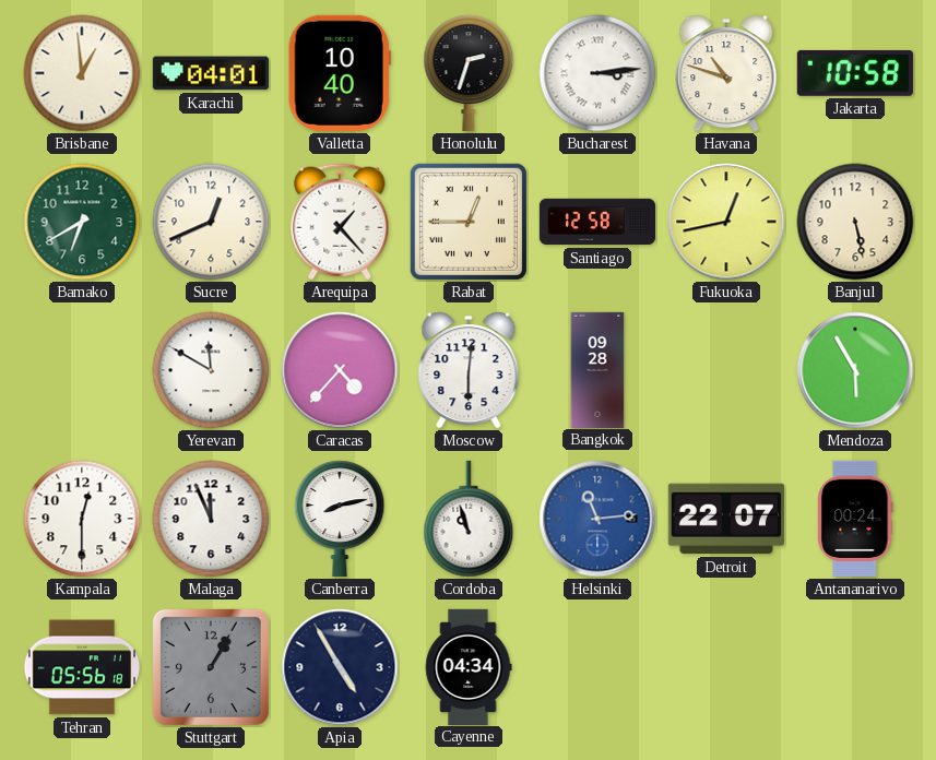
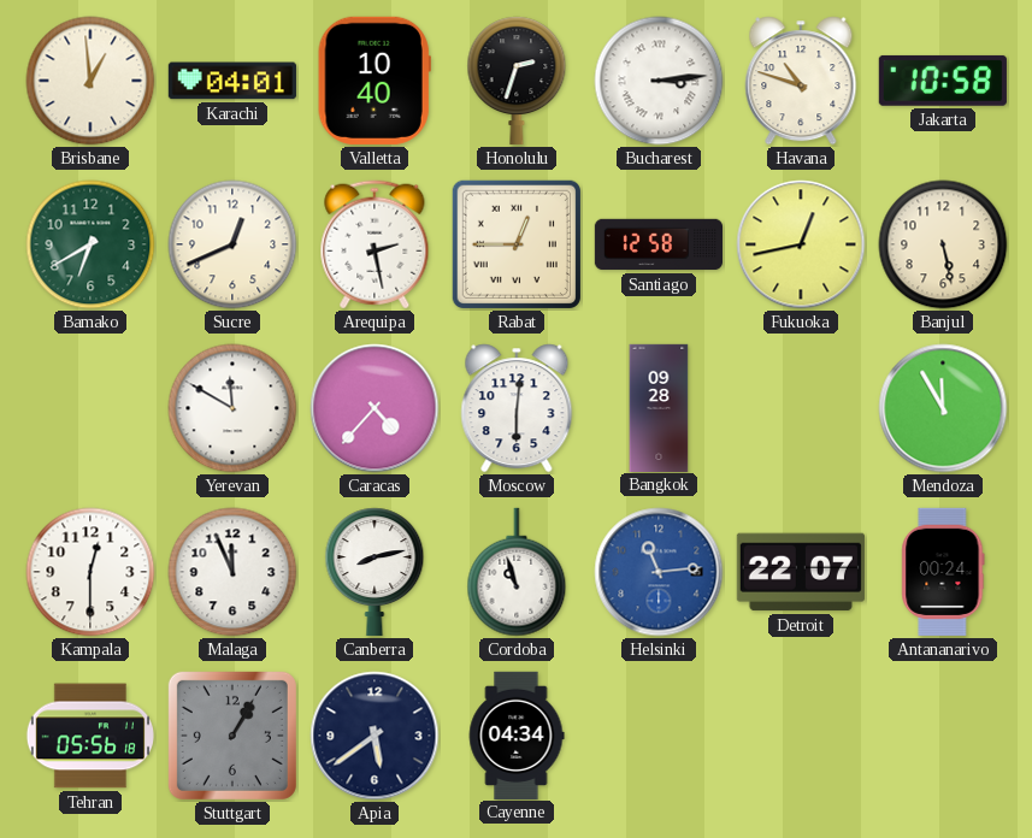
Arequipa: 1:23 -> 2:28 (375, 244)
Mendoza: 5:55 -> 11:55 (943, 408)
Apia: 4:55 -> 5:39 (375, 736)
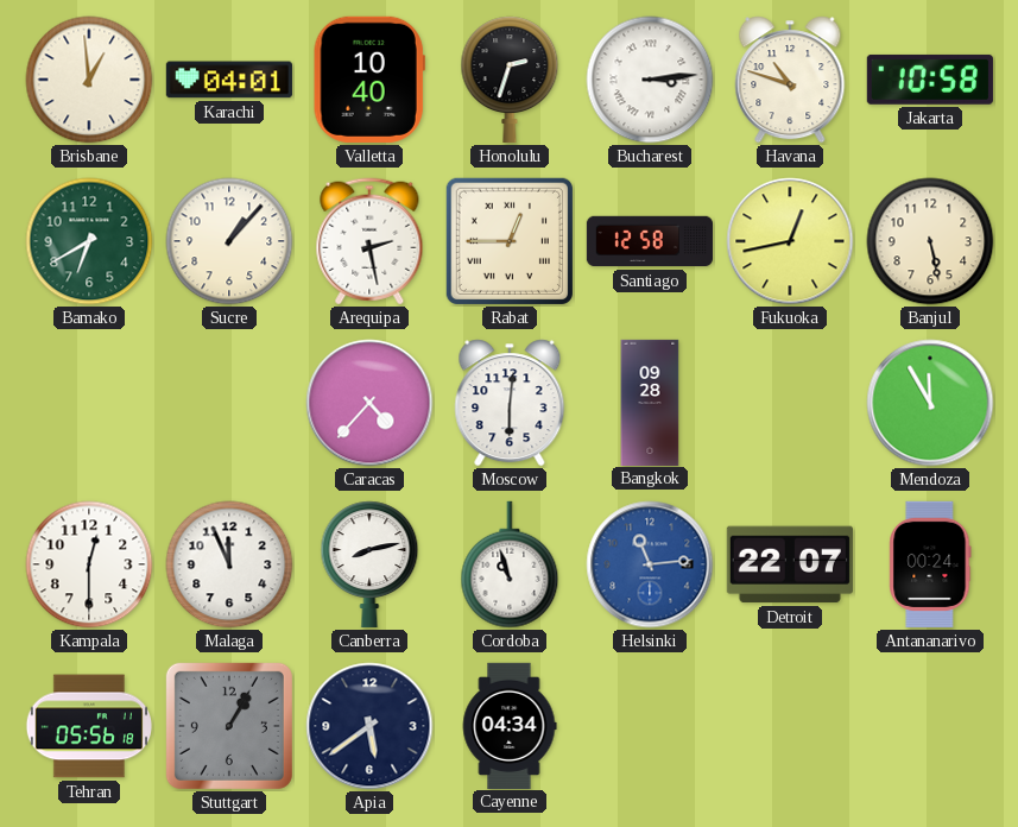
Sucre: 12:41 -> 1:07 (229, 241)
Yerevan: 11:50 -> none (232, 408)
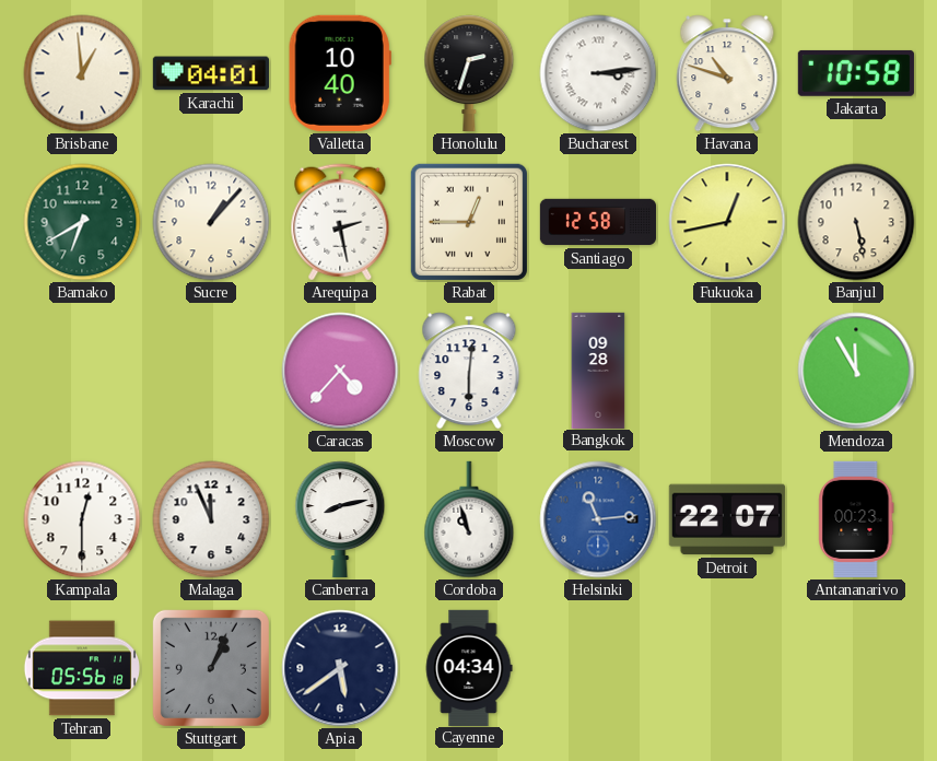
Antananarivo: 00:24 -> 00:23 (856, 519)
Stuttgart: 1:05 -> 1:04 (211, 668)
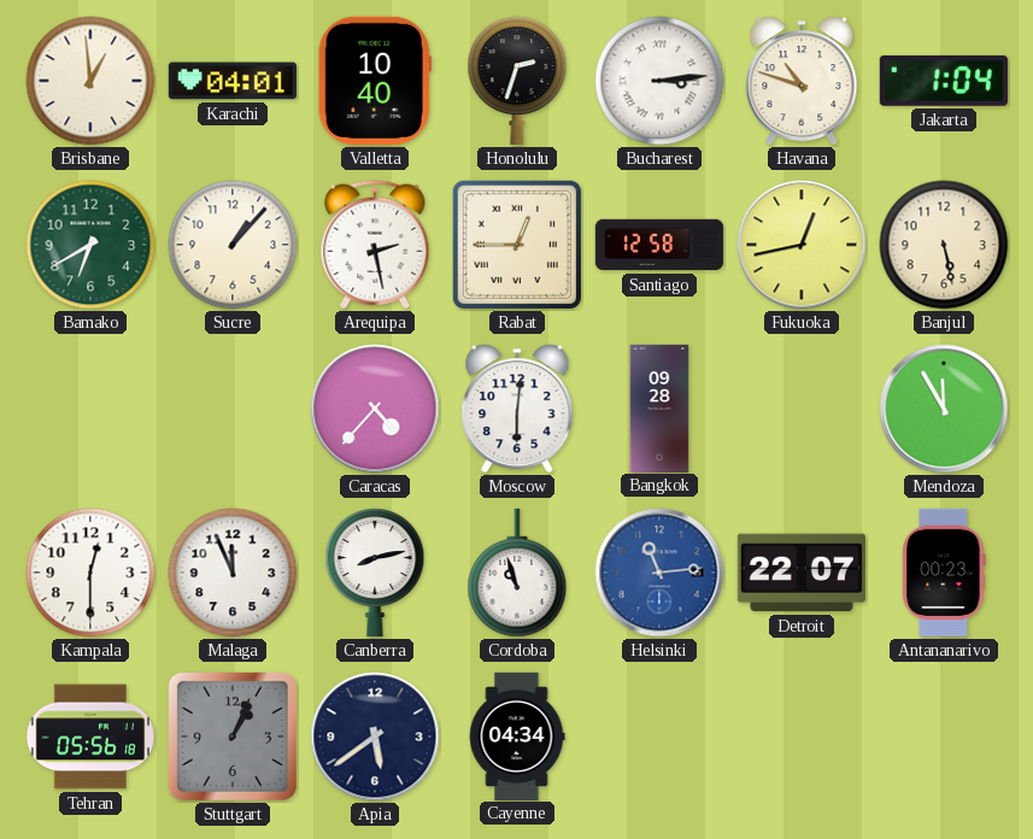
Jakarta: 10:58 -> 1:04 (944, 81)
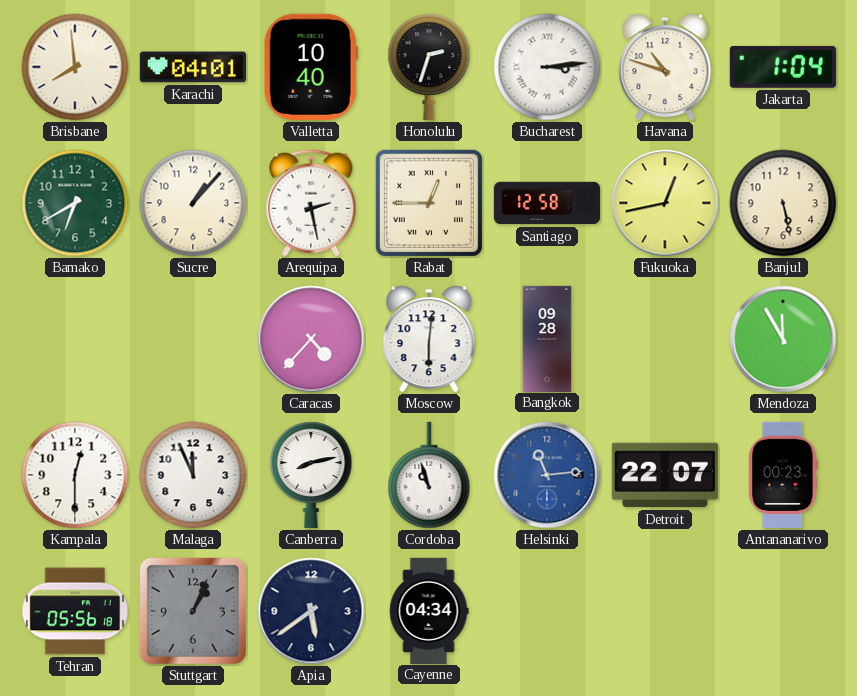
Brisbane: 12:59 -> 7:59 (75, 67)
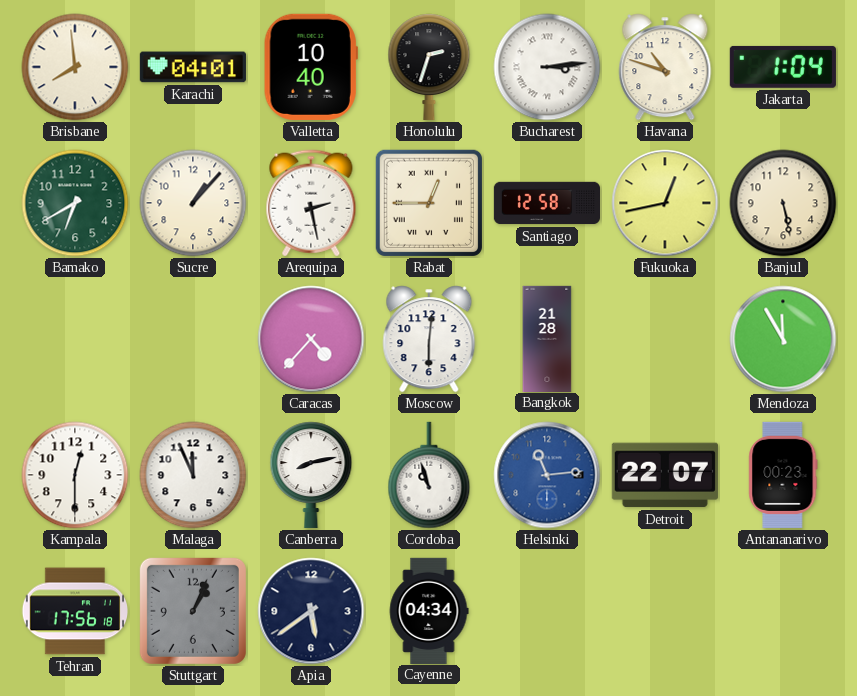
Bangkok: 09:28 -> 21:28 (547, 338)
Tehran: 05:56 -> 17:56 (74, 611)
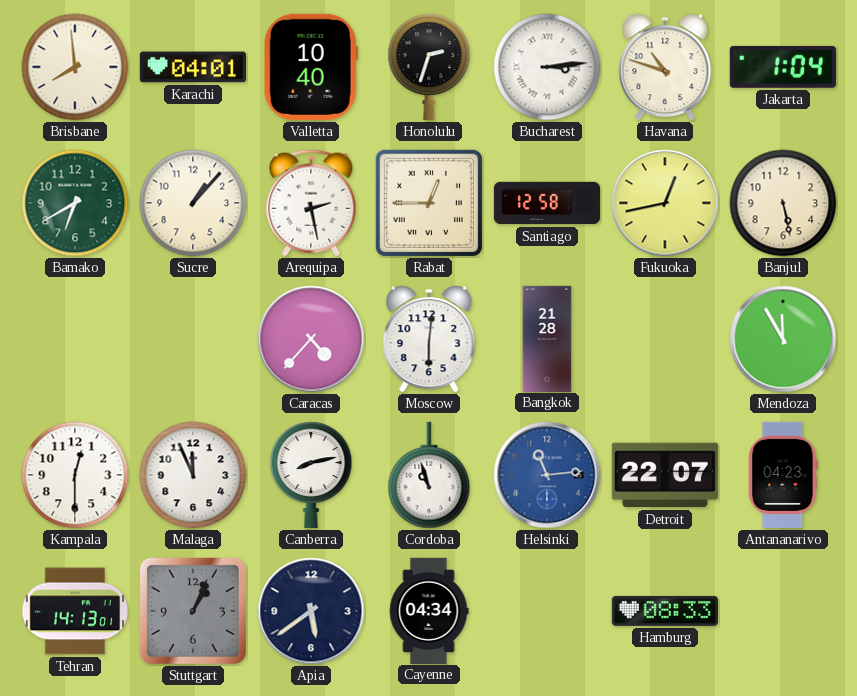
Antananarivo: 00:23 -> 04:23 (783, 475)
Tehran: 17:56 -> 14:13 (74, 611)
Hamburg: none -> 08:33 (665, 611)
